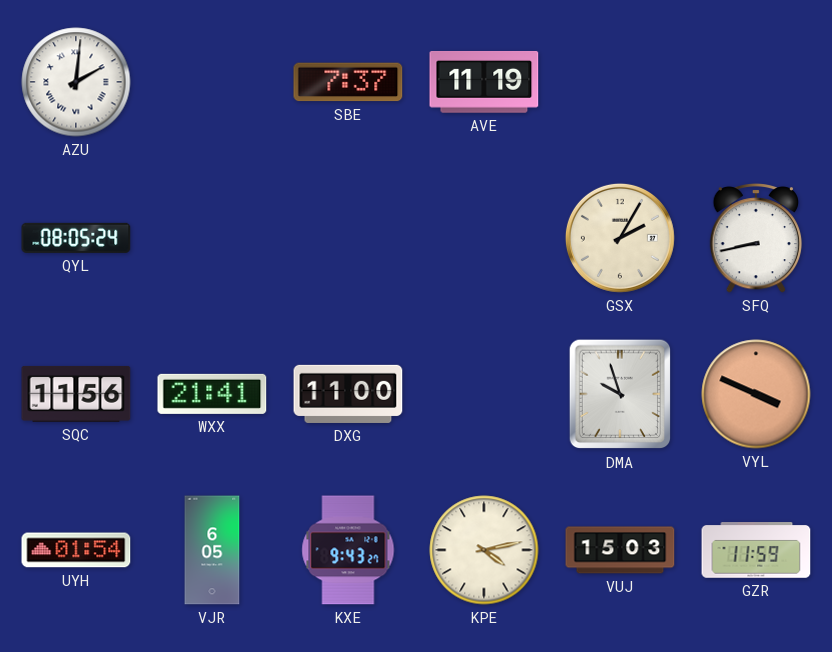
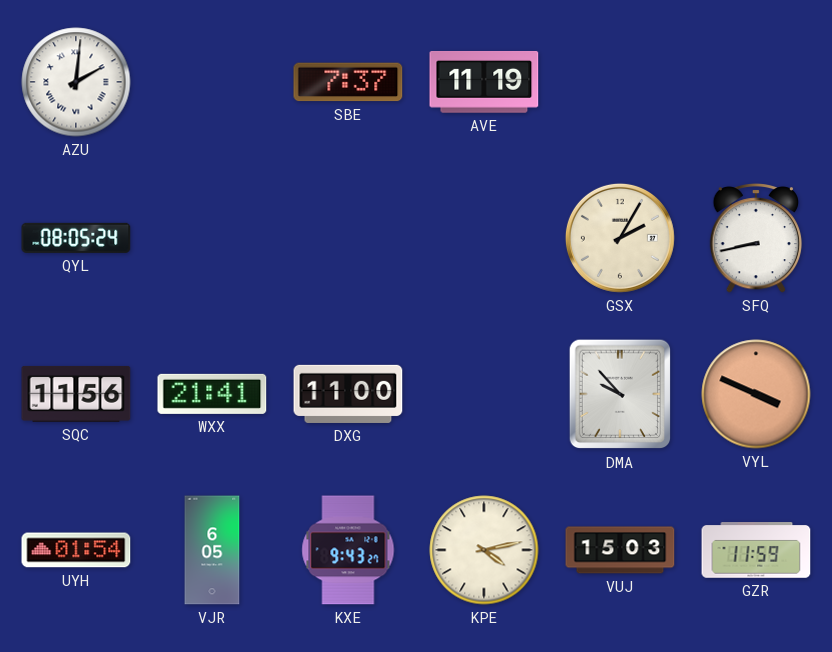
DMA: 9:57 -> 9:53 (620, 394)
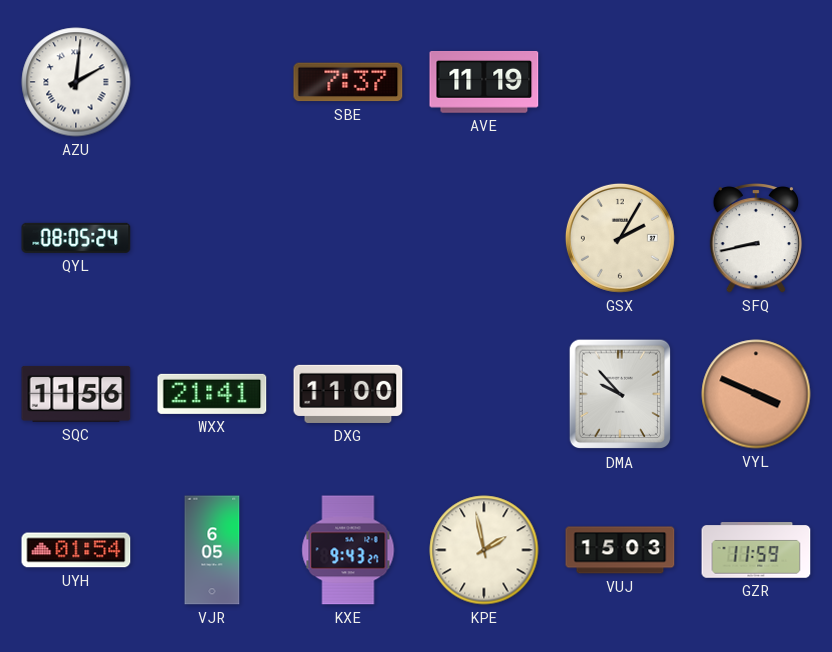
KPE: 4:13 -> 1:58 (484, 550)
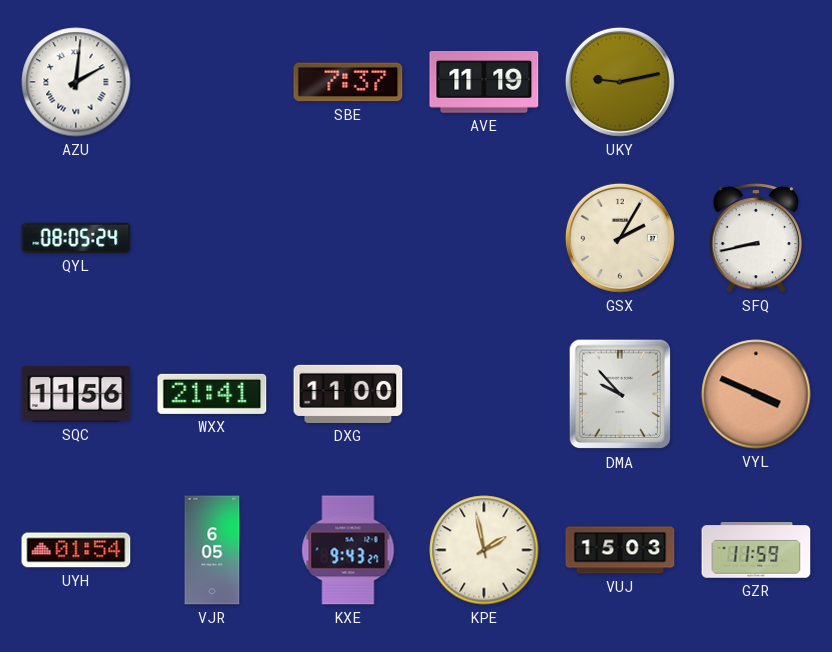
UKY: none -> 9:13 (620, 82)
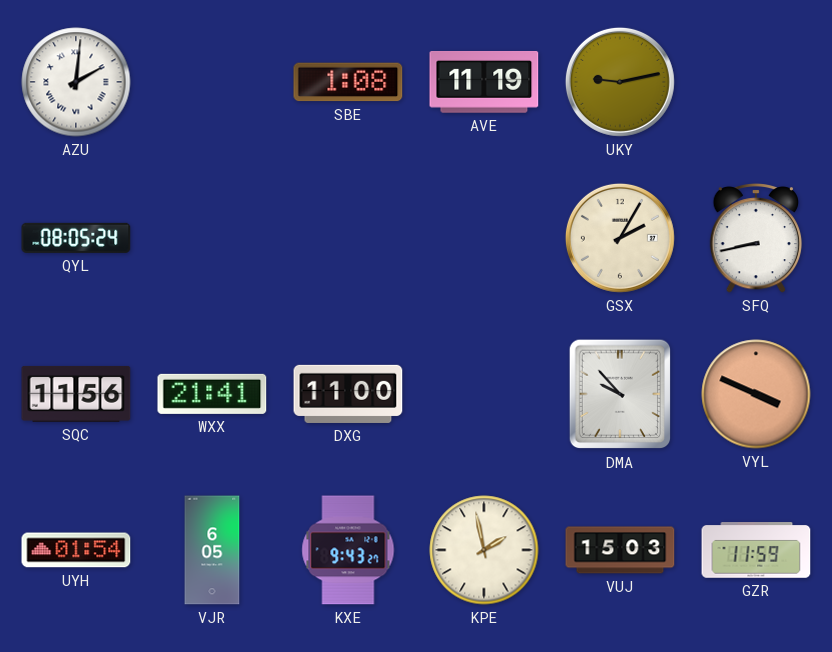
SBE: 7:37 -> 1:08 (348, 82)
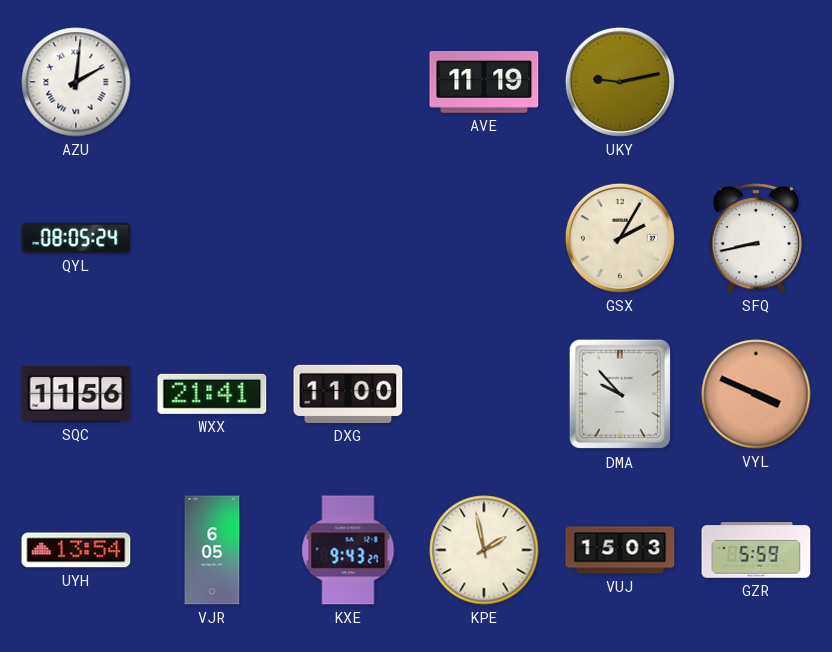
SBE: 1:08 -> none (348, 82)
UYH: 01:54 -> 13:54 (76, 550)
GZR: 11:59 -> 5:59 (756, 550)
